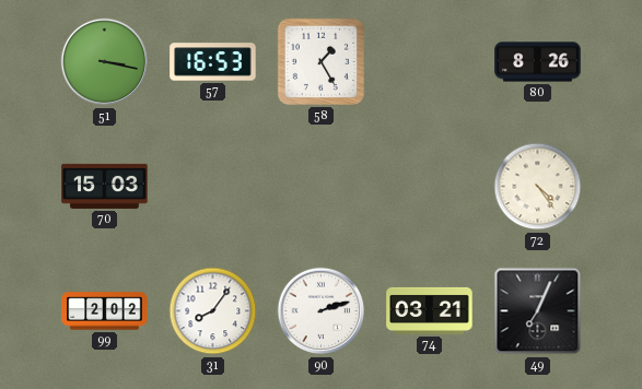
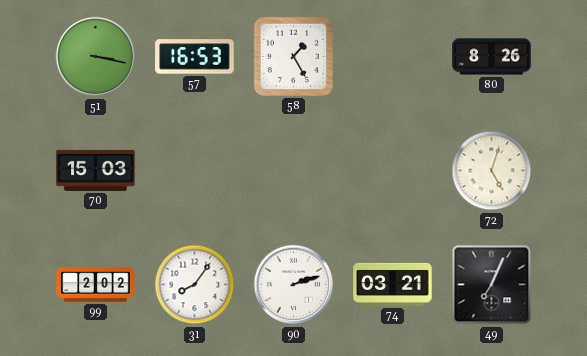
72: 4:24 -> 5:03 (492, 171)
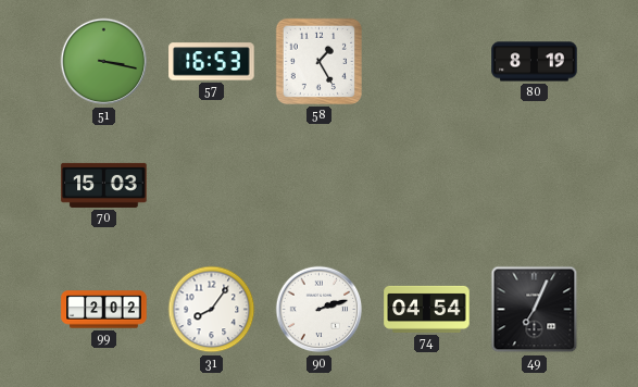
80: 8:26 -> 8:19 (535, 62)
72: 5:03 -> none (492, 171)
74: 03:21 -> 04:54 (427, 309)
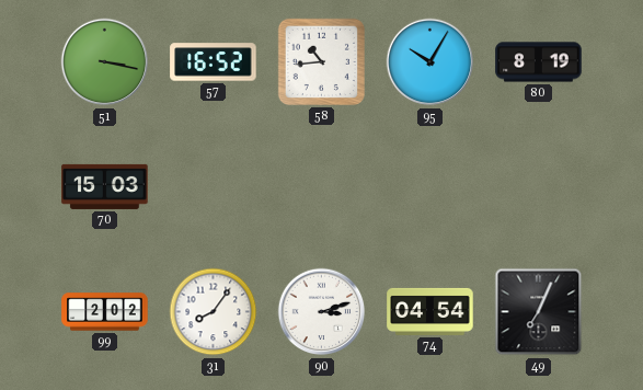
57: 16:53 -> 16:52 (214, 62)
58: 1:25 -> 10:44 (321, 61)
95: none -> 10:05 (430, 62)
90: 2:12 -> 3:12 (322, 312)
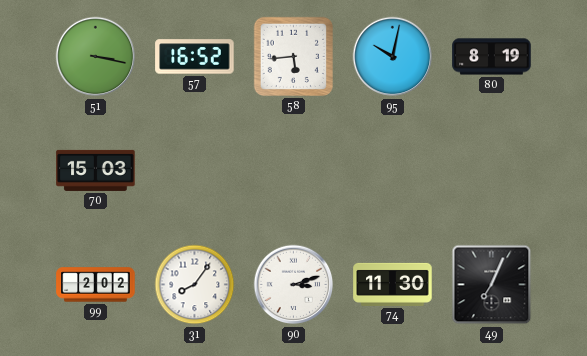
58: 10:44 -> 5:44 (293, 56)
95: 10:05 -> 10:02 (393, 57)
74: 04:54 -> 11:30 (393, 284)
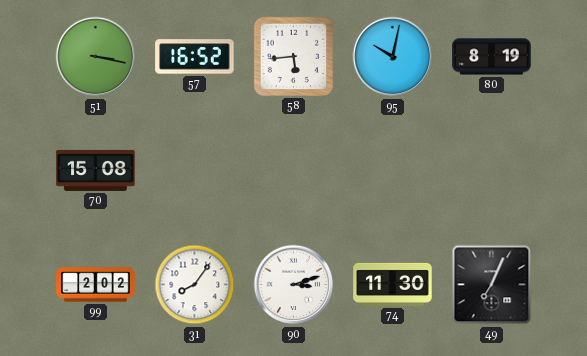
70: 15:03 -> 15:08 (96, 170)
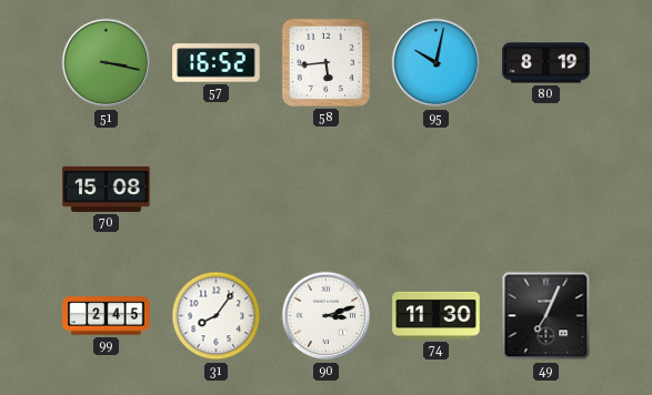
99: 2:02 -> 2:45 (107, 316)
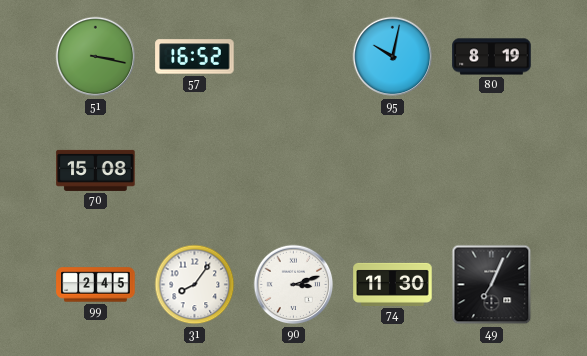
58: 5:44 -> none (325, 62)
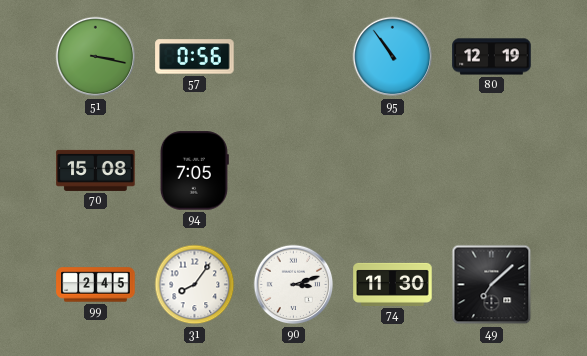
57: 16:52 -> 0:56 (195, 57)
95: 10:02 -> 10:54 (393, 57)
80: 8:19 -> 12:19 (492, 57)
94: none -> 7:05 (194, 171)
49: 7:04 -> 7:08 (492, 285)
